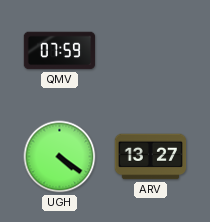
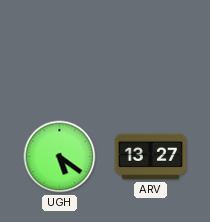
QMV: 07:59 -> none (60, 51)
UGH: 4:21 -> 5:21 (60, 157)
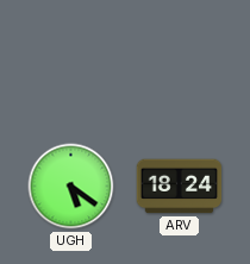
ARV: 13:27 -> 18:24 (180, 187)
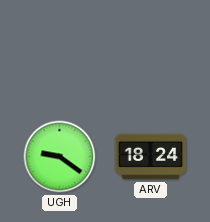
UGH: 5:21 -> 9:21 (60, 157)
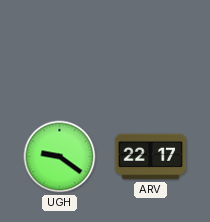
ARV: 18:24 -> 22:17 (151, 157)
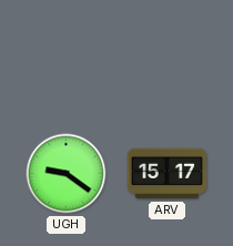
ARV: 22:17 -> 15:17 (168, 174)
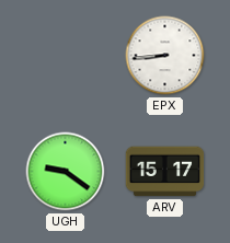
EPX: none -> 8:44 (165, 56)
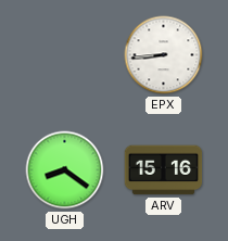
UGH: 9:21 -> 8:21 (65, 170)
ARV: 15:17 -> 15:16 (164, 170)
